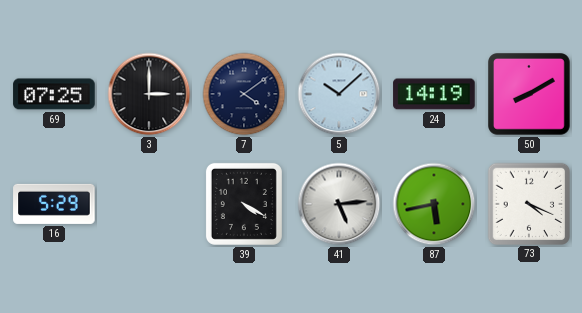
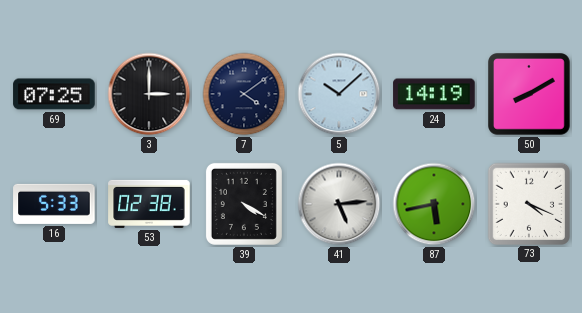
16: 5:29 -> 5:33 (54, 204)
53: none -> 02:38 (149, 204)
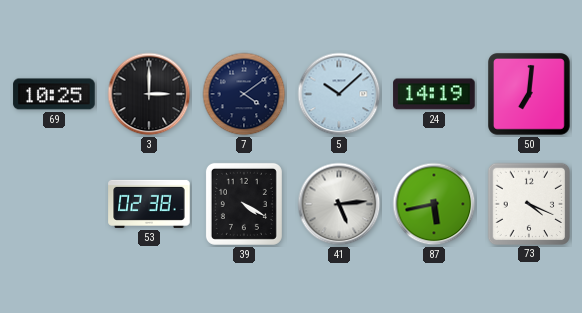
69: 07:25 -> 10:25 (54, 94)
50: 8:10 -> 7:01 (530, 95)
16: 5:33 -> none (54, 204)
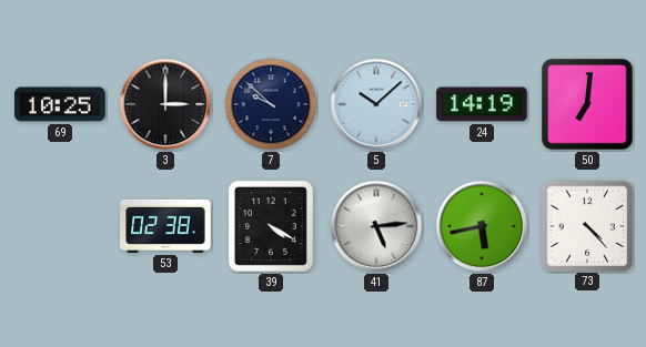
7: 4:09 -> 9:52 (271, 104)
73: 4:19 -> 4:23 (586, 225)
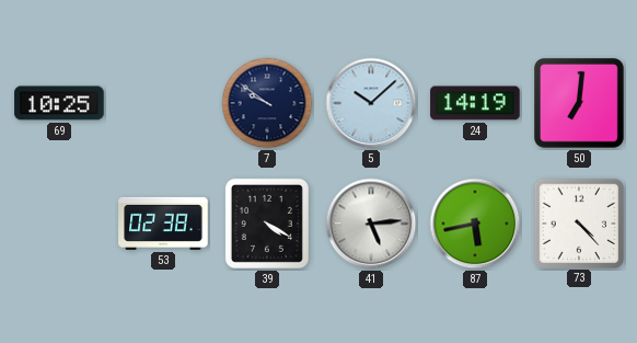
3: 3:00 -> none (165, 104)
7: 9:52 -> 9:51 (267, 103)
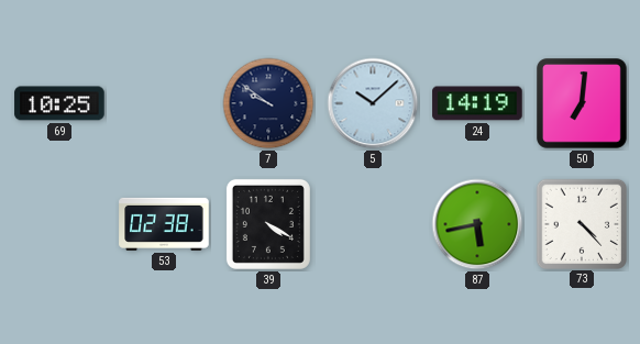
41: 5:14 -> none (371, 224)
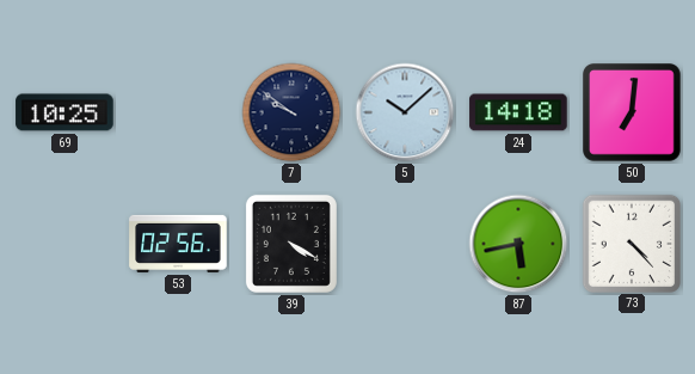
24: 14:19 -> 14:18 (518, 112)
53: 02:38 -> 02:56 (178, 244)
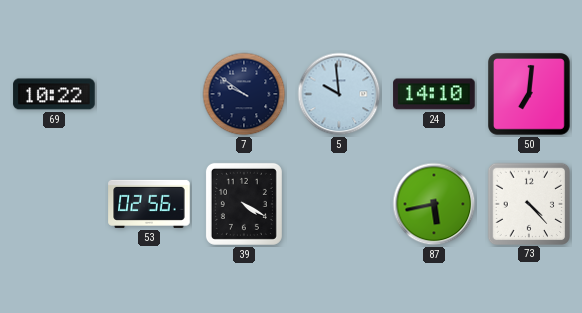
69: 10:25 -> 10:22 (54, 94)
5: 10:08 -> 9:59 (339, 94)
24: 14:18 -> 14:10 (434, 94)
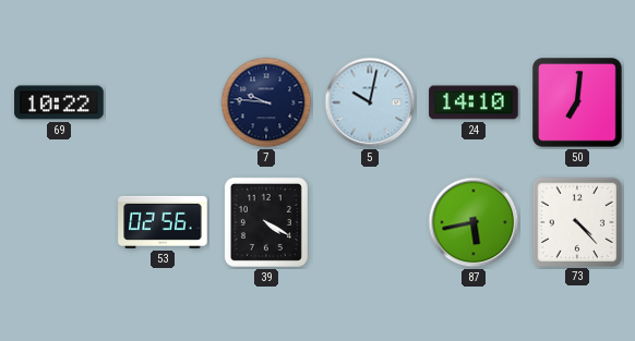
7: 9:51 -> 9:46 (266, 102)
5: 9:59 -> 10:02 (370, 102)
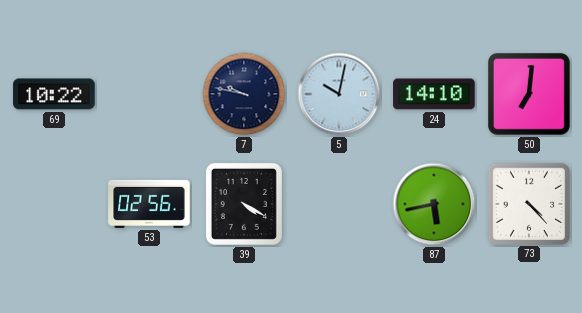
7: 9:46 -> 9:47 (244, 94)
